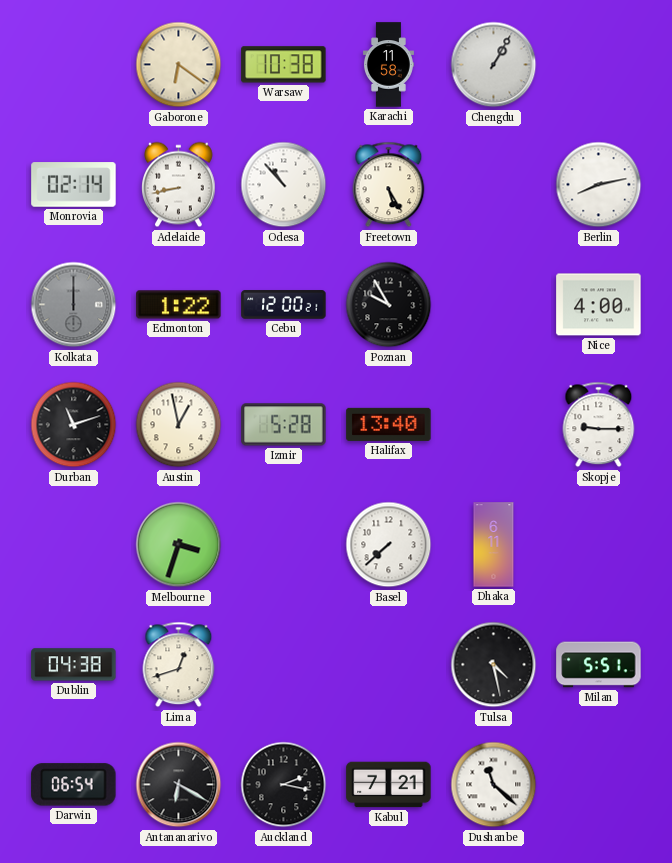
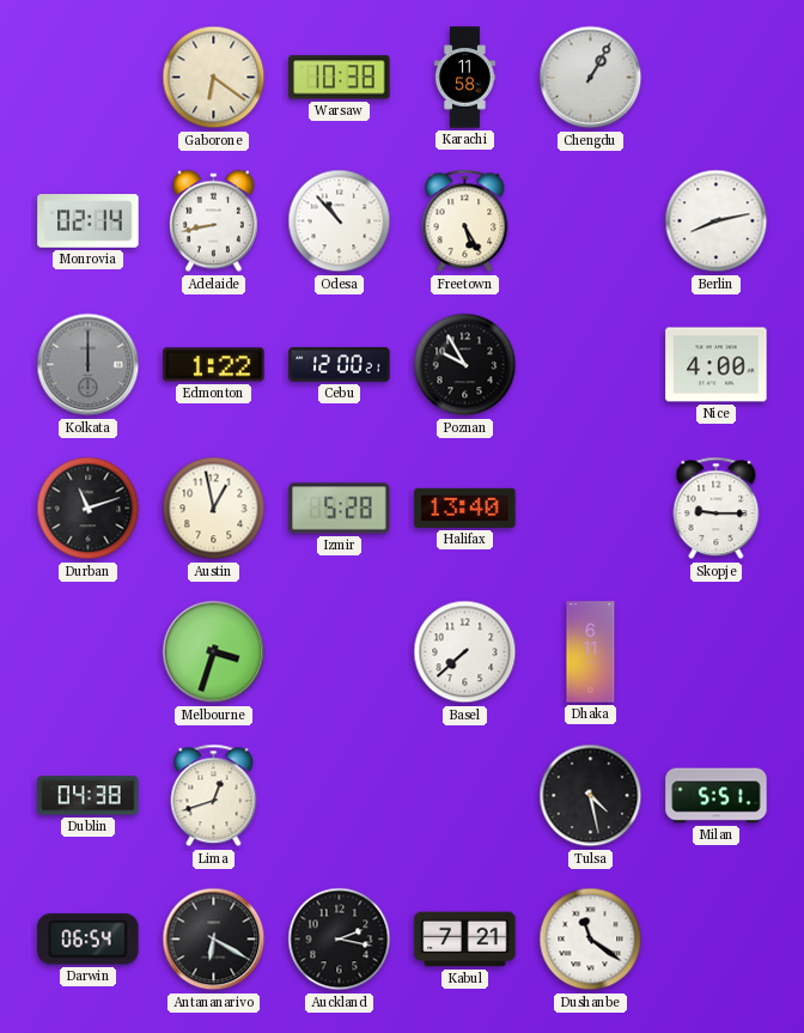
Dushanbe: 11:22 -> 11:21 (591, 940)
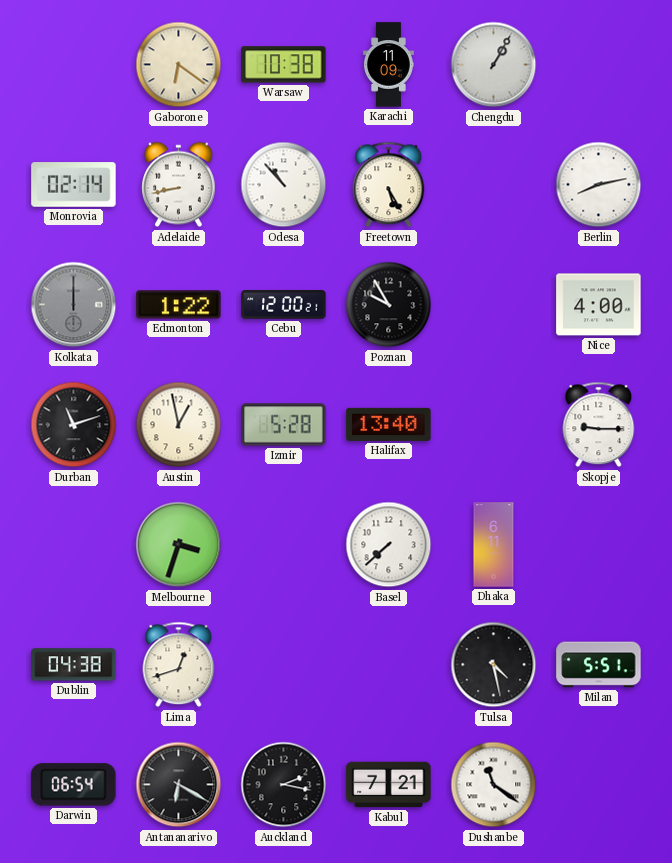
Karachi: 11:58 -> 11:09 (388, 65)
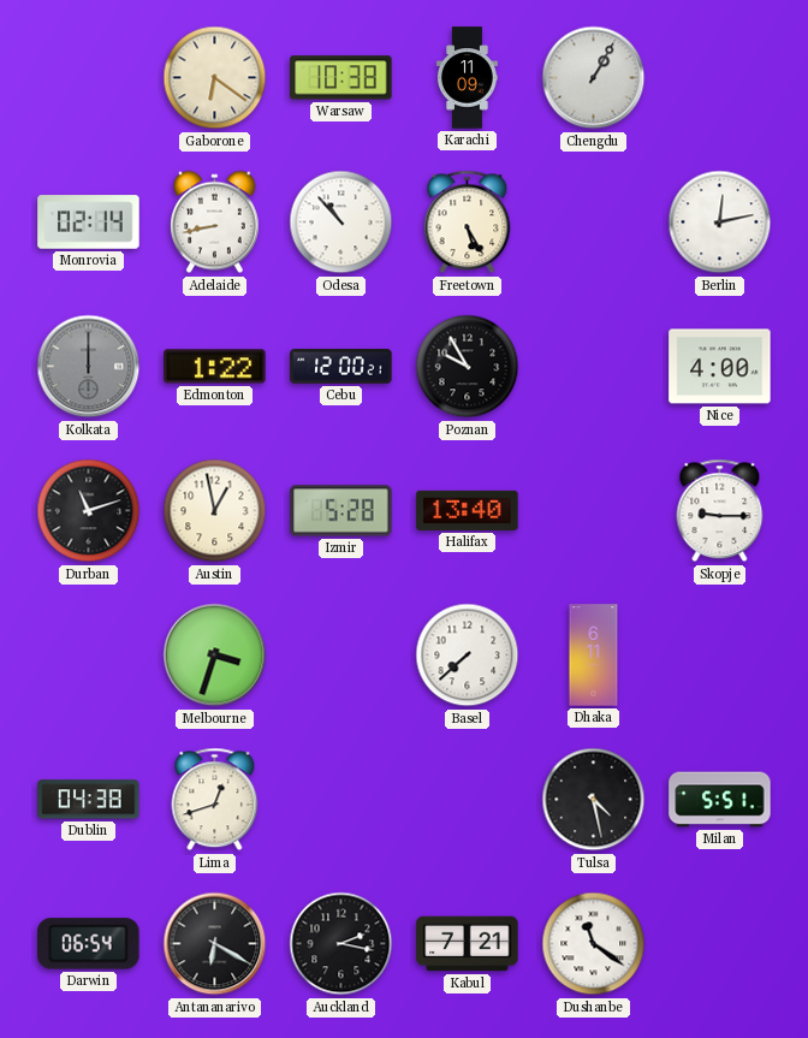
Berlin: 8:13 -> 12:13 (720, 223)
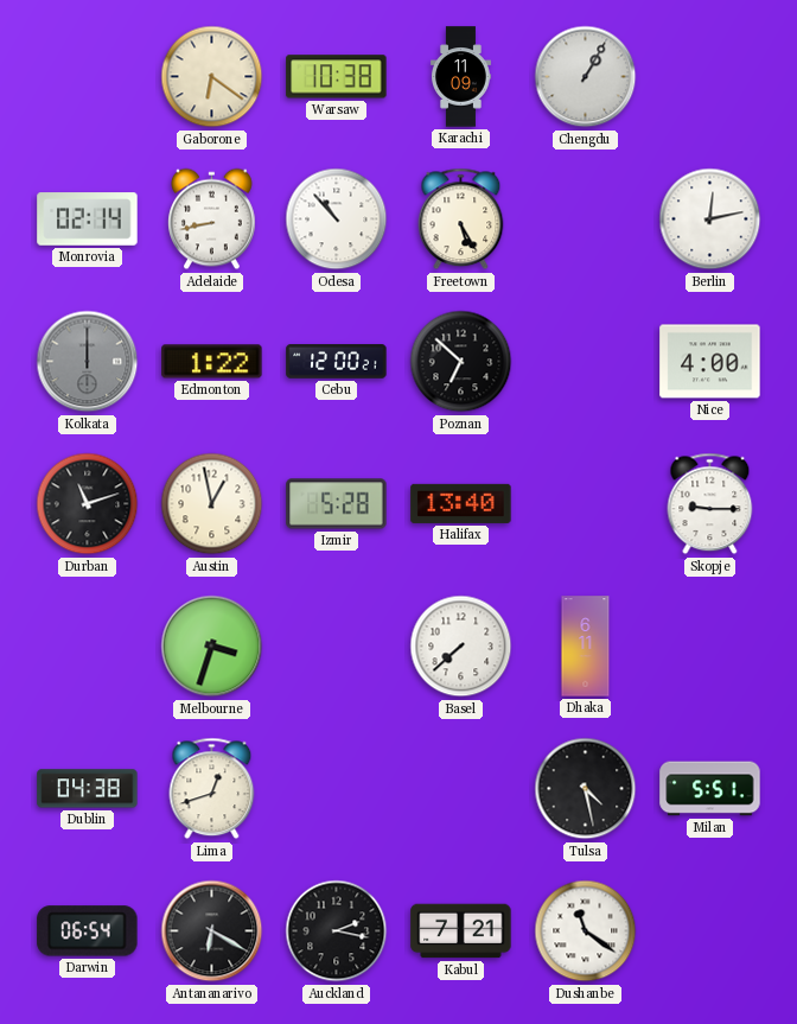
Poznan: 9:55 -> 6:52 (461, 362)
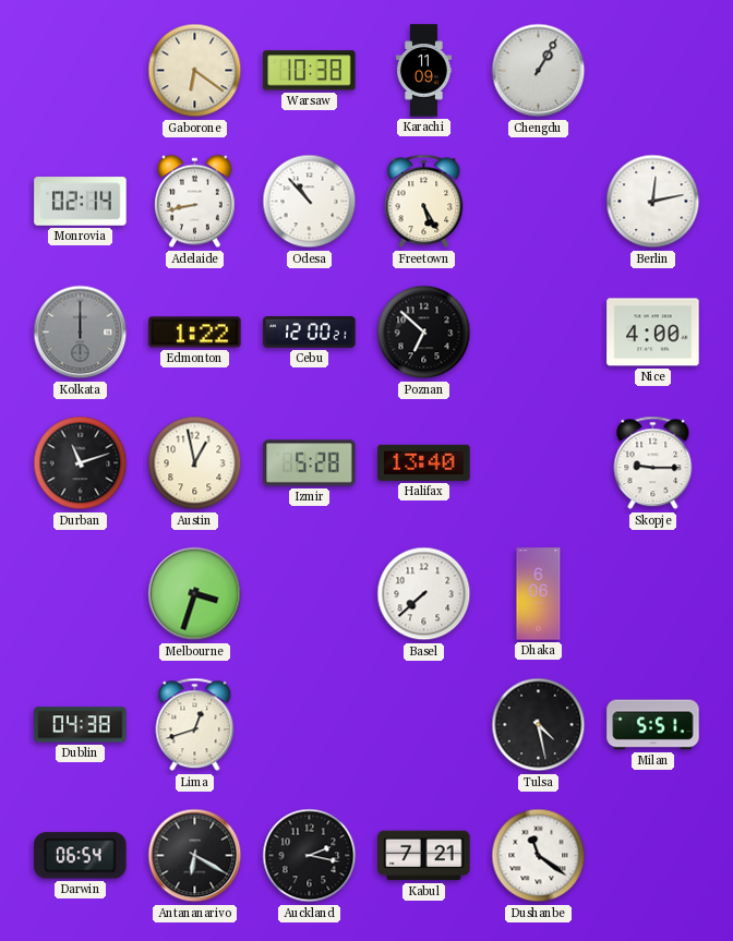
Dhaka: 6:11 -> 6:06 (539, 594)
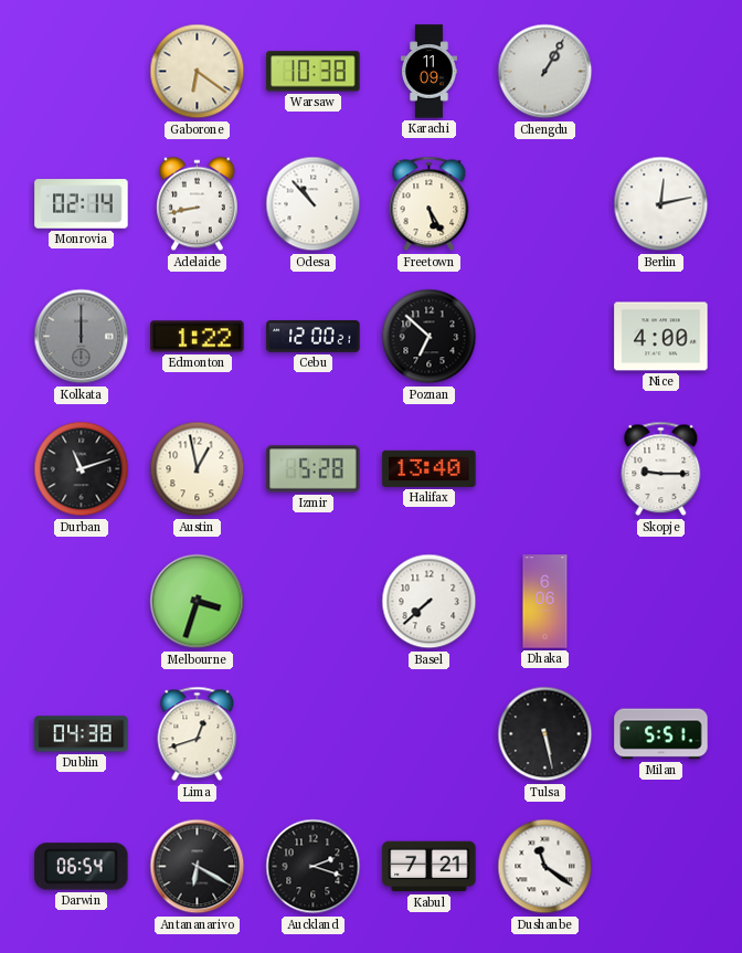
Tulsa: 4:28 -> 5:28 (545, 734)
Auckland: 2:17 -> 2:18 (314, 867)
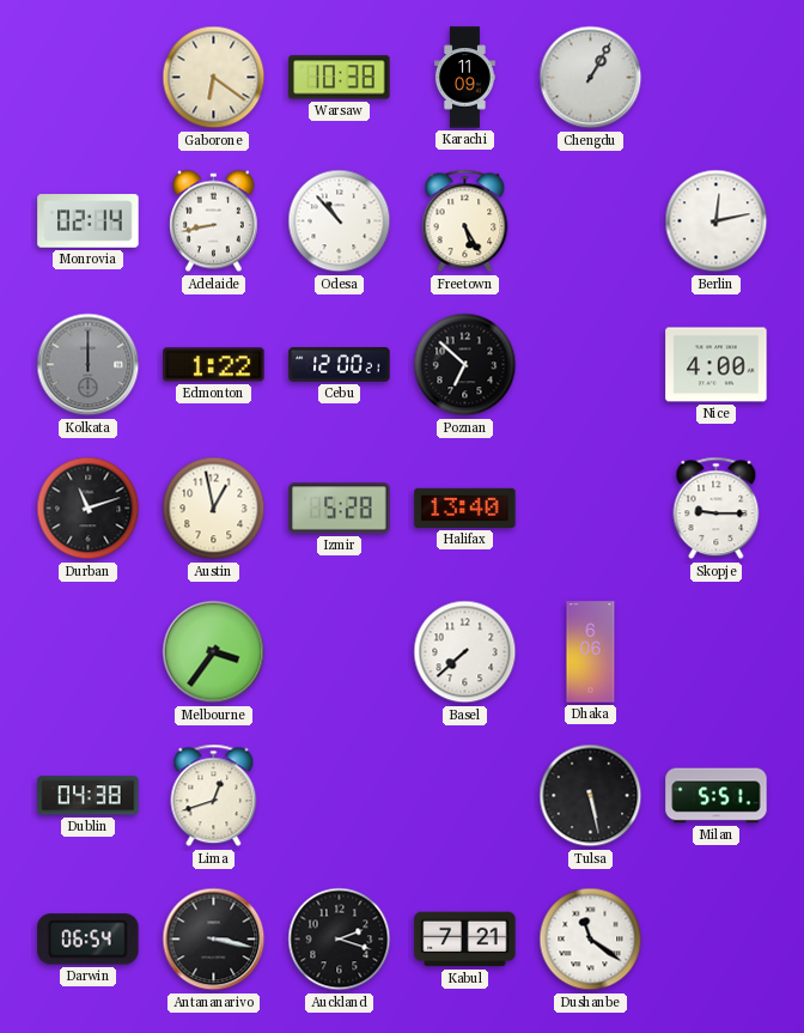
Melbourne: 3:33 -> 3:36 (214, 652)
Antananarivo: 6:20 -> 3:17 (214, 940)
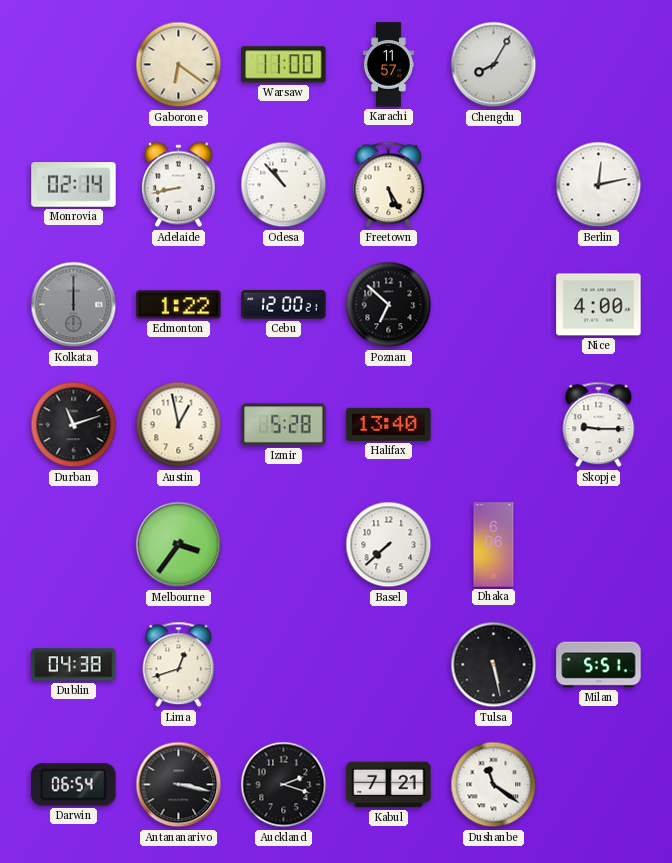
Warsaw: 10:38 -> 11:00 (284, 65)
Karachi: 11:09 -> 11:57 (388, 65)
Chengdu: 1:05 -> 8:05 (494, 65)
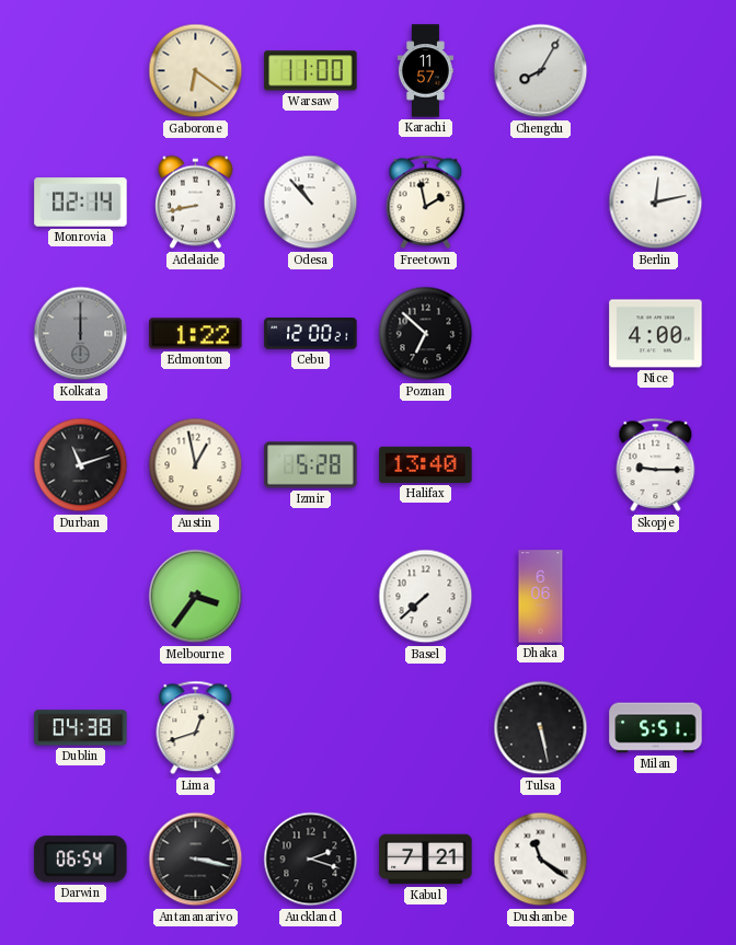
Freetown: 5:25 -> 1:58 (426, 203)
